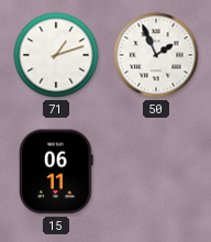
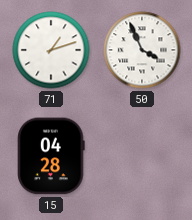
50: 1:56 -> 3:56 (142, 50)
15: 06:11 -> 04:28 (51, 156)
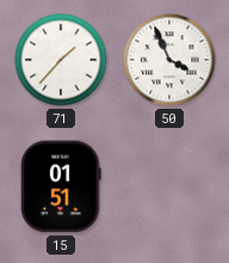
71: 1:12 -> 1:37 (61, 60)
15: 04:28 -> 01:51 (61, 186)
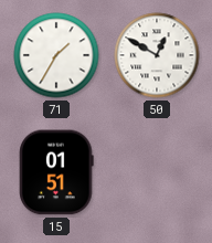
71: 1:37 -> 1:35 (56, 55)
50: 3:56 -> 12:50 (157, 55)
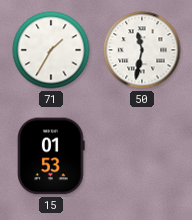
50: 12:50 -> 11:32 (142, 50)
15: 01:51 -> 01:53 (51, 156)
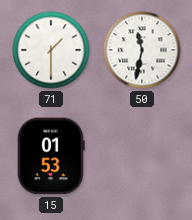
71: 1:35 -> 1:30 (51, 50)
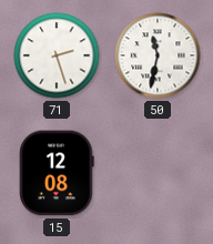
71: 1:30 -> 2:27 (57, 55)
15: 01:53 -> 12:08 (57, 173)
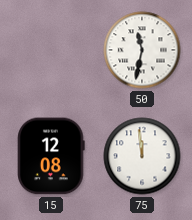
71: 2:27 -> none (57, 55)
75: none -> 11:59 (142, 156)
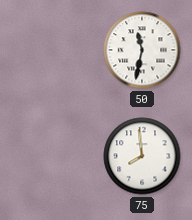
15: 12:08 -> none (51, 156)
75: 11:59 -> 7:59 (142, 156)
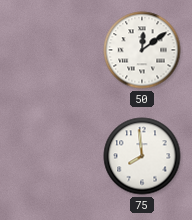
50: 11:32 -> 12:09 (142, 50)
